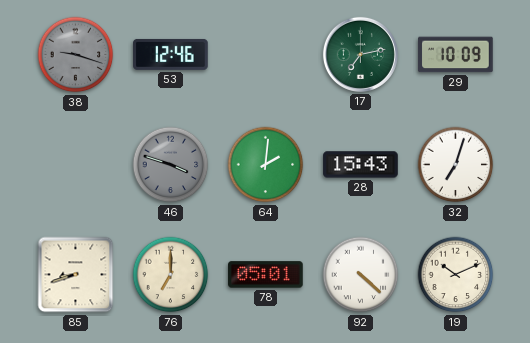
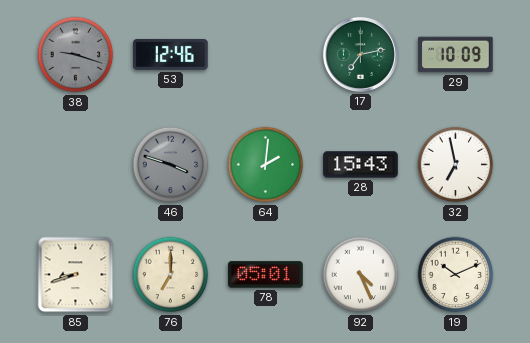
32: 7:03 -> 6:58 (456, 165)
92: 4:22 -> 4:26 (361, 275)
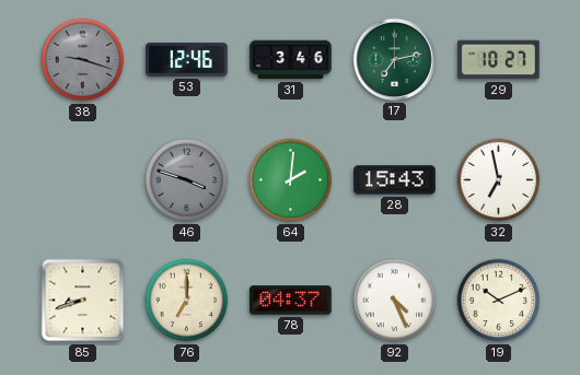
31: none -> 3:46 (291, 60)
29: 10:09 -> 10:27 (499, 60)
78: 05:01 -> 04:37 (291, 301)
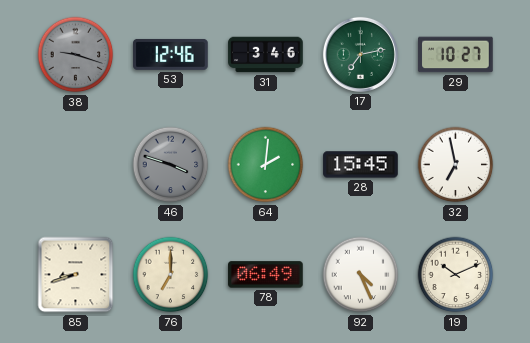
28: 15:43 -> 15:45 (361, 165)
78: 04:37 -> 06:49 (266, 275)
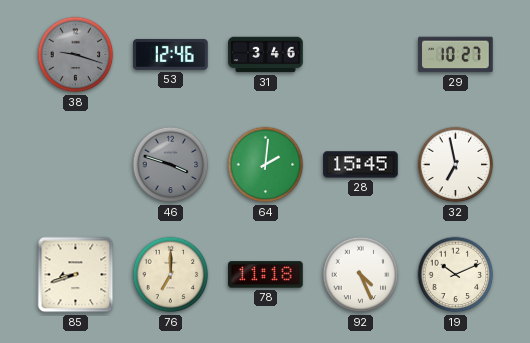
17: 7:13 -> none (360, 54)
78: 06:49 -> 11:18 (266, 275)
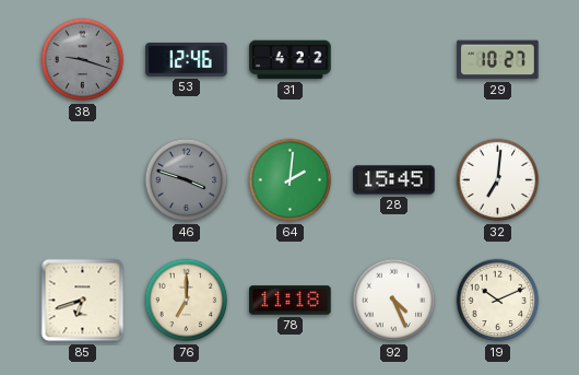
31: 3:46 -> 4:22 (291, 60)
32: 6:58 -> 7:01 (498, 180)
85: 8:42 -> 6:42 (83, 301)
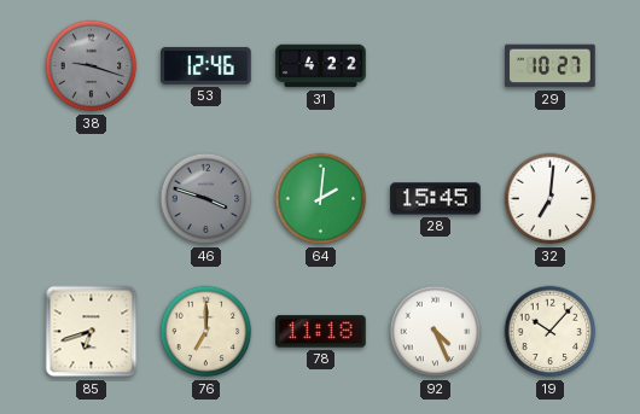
19: 10:11 -> 10:07 (551, 332)
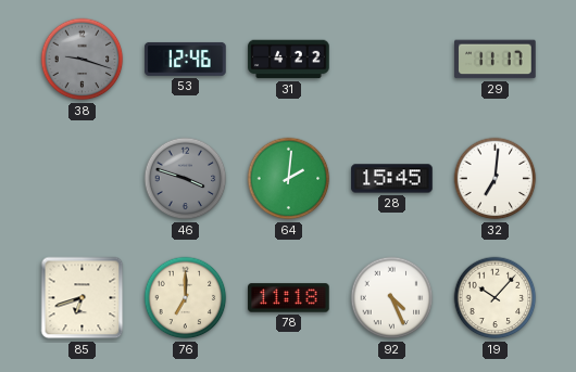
29: 10:27 -> 11:17 (496, 60)
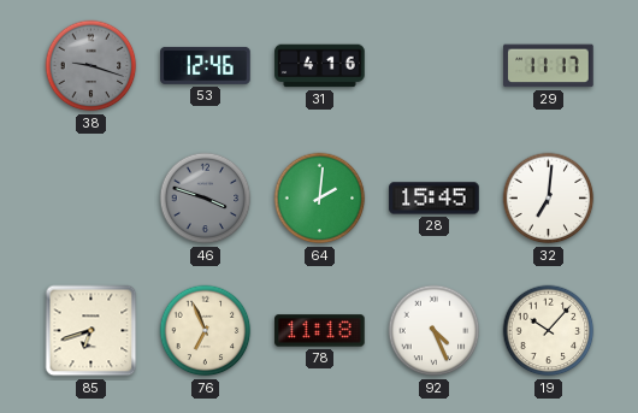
31: 4:22 -> 4:16 (320, 66)
76: 7:00 -> 6:56 (206, 331)
